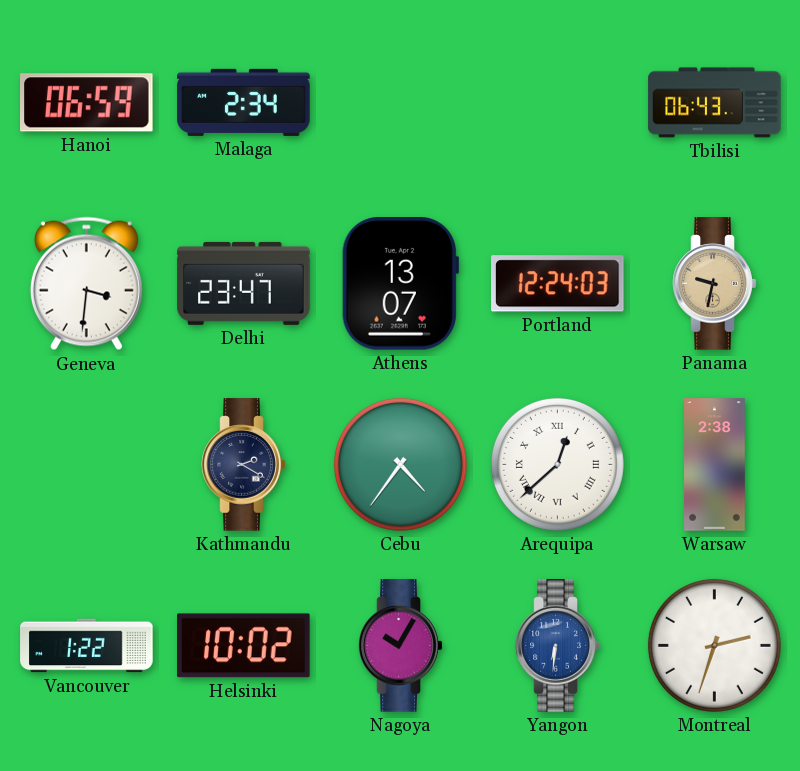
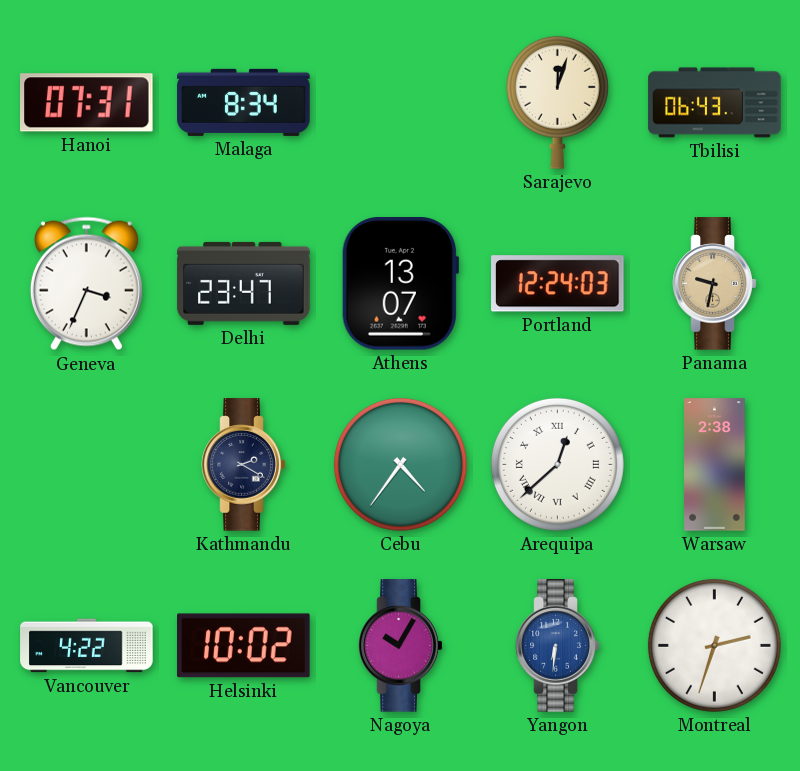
Hanoi: 06:59 -> 07:31 (87, 103)
Malaga: 2:34 -> 8:34 (244, 102)
Sarajevo: none -> 12:03 (557, 102)
Geneva: 3:31 -> 3:34 (86, 284)
Vancouver: 1:22 -> 4:22 (87, 646)
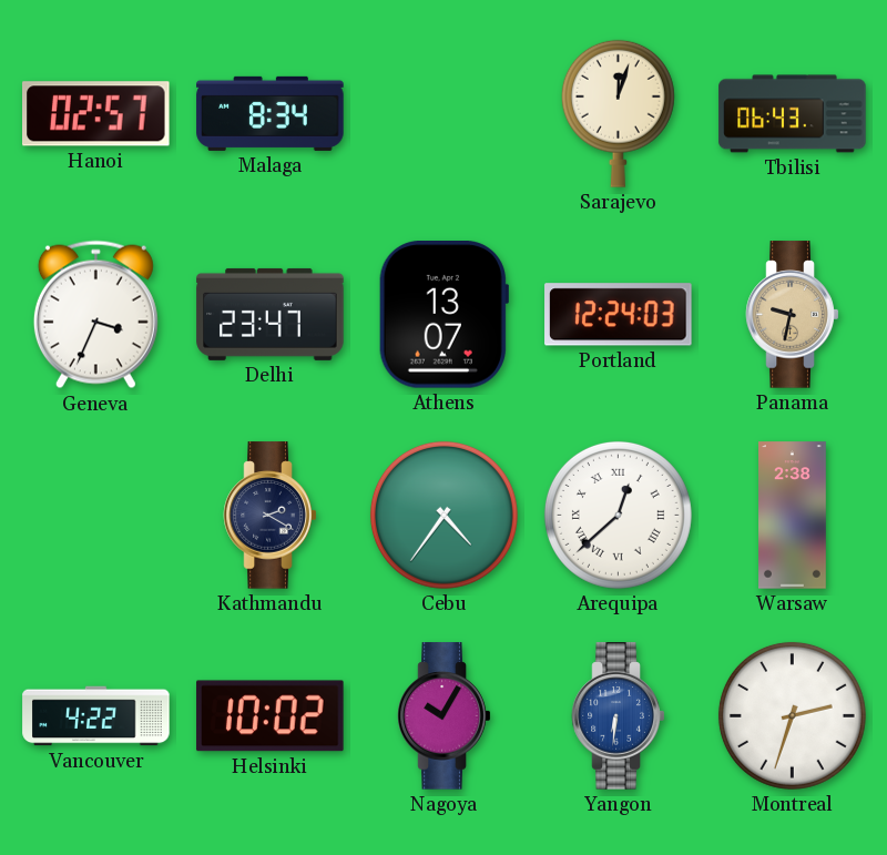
Hanoi: 07:31 -> 02:57 (96, 114)
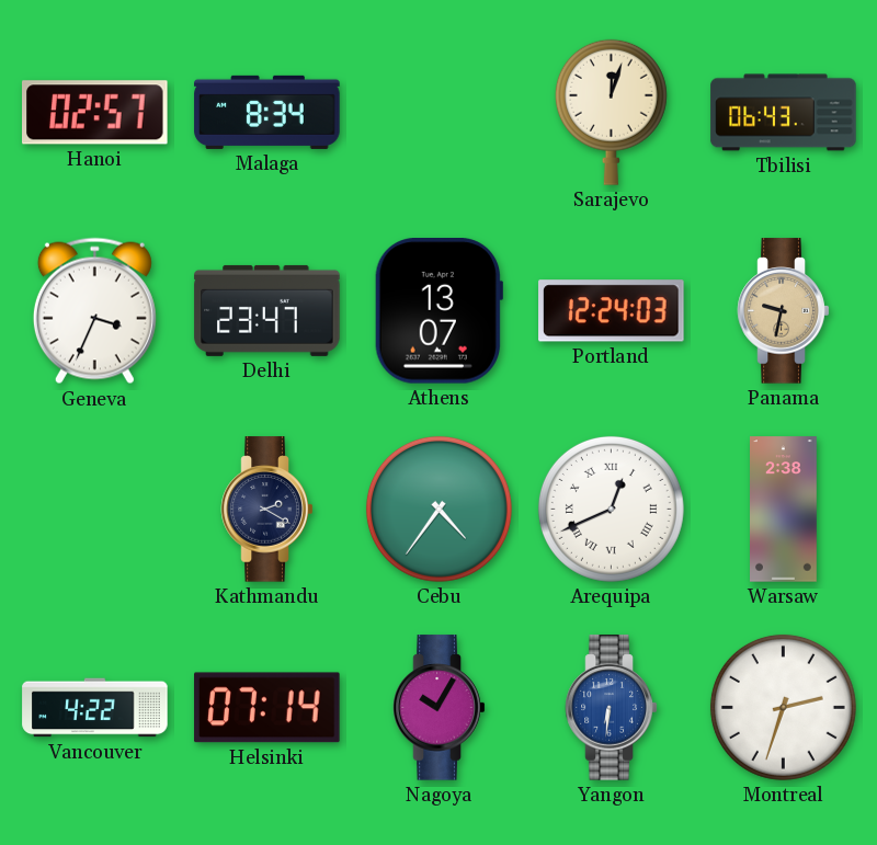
Arequipa: 12:38 -> 12:41 (611, 509)
Helsinki: 10:02 -> 07:14 (267, 708)
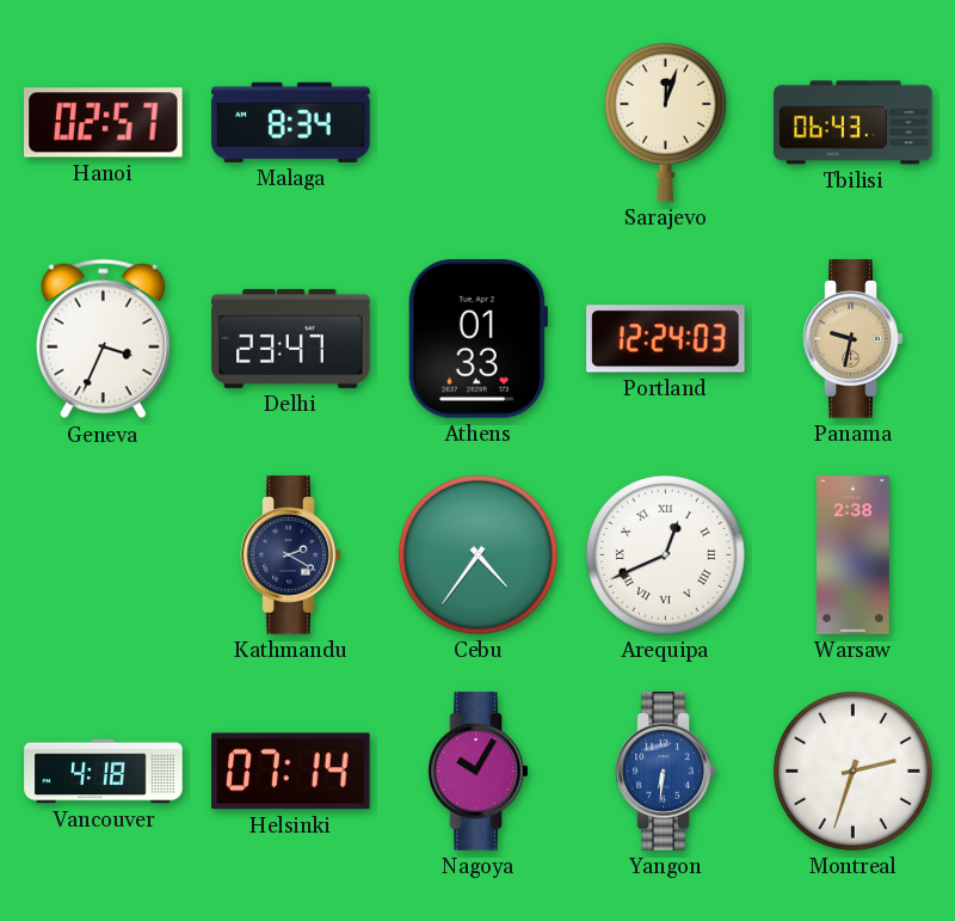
Athens: 13:07 -> 01:33 (476, 339)
Vancouver: 4:22 -> 4:18 (104, 772)
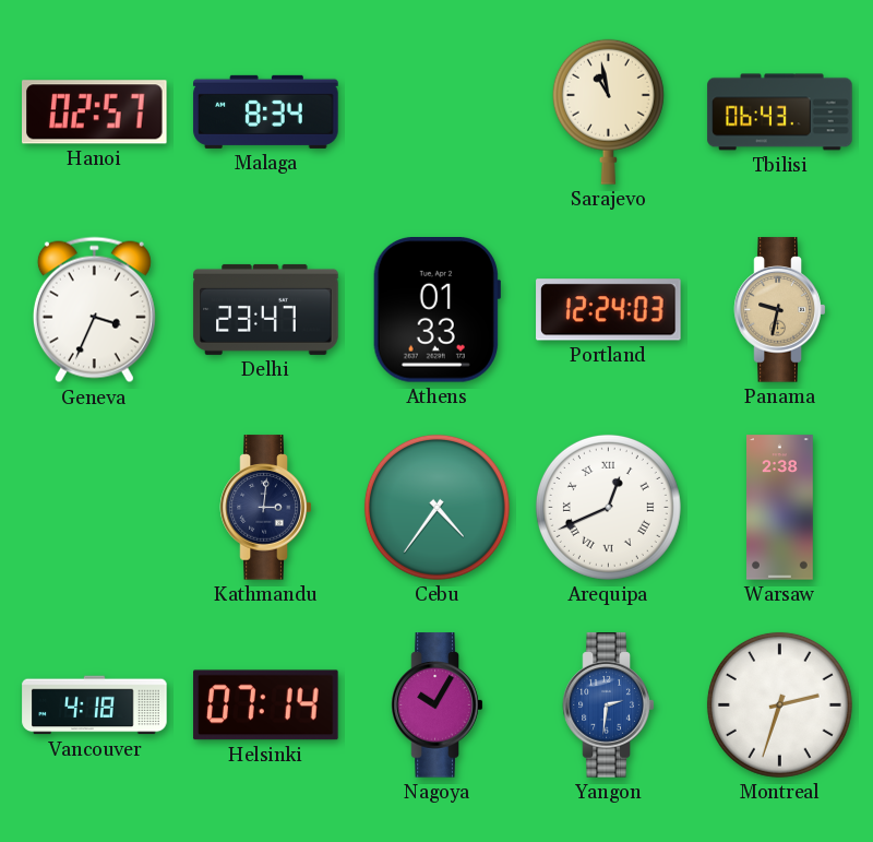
Sarajevo: 12:03 -> 10:58 (608, 111)
Kathmandu: 2:20 -> 3:01 (266, 508)
Yangon: 6:31 -> 2:31 (609, 705)
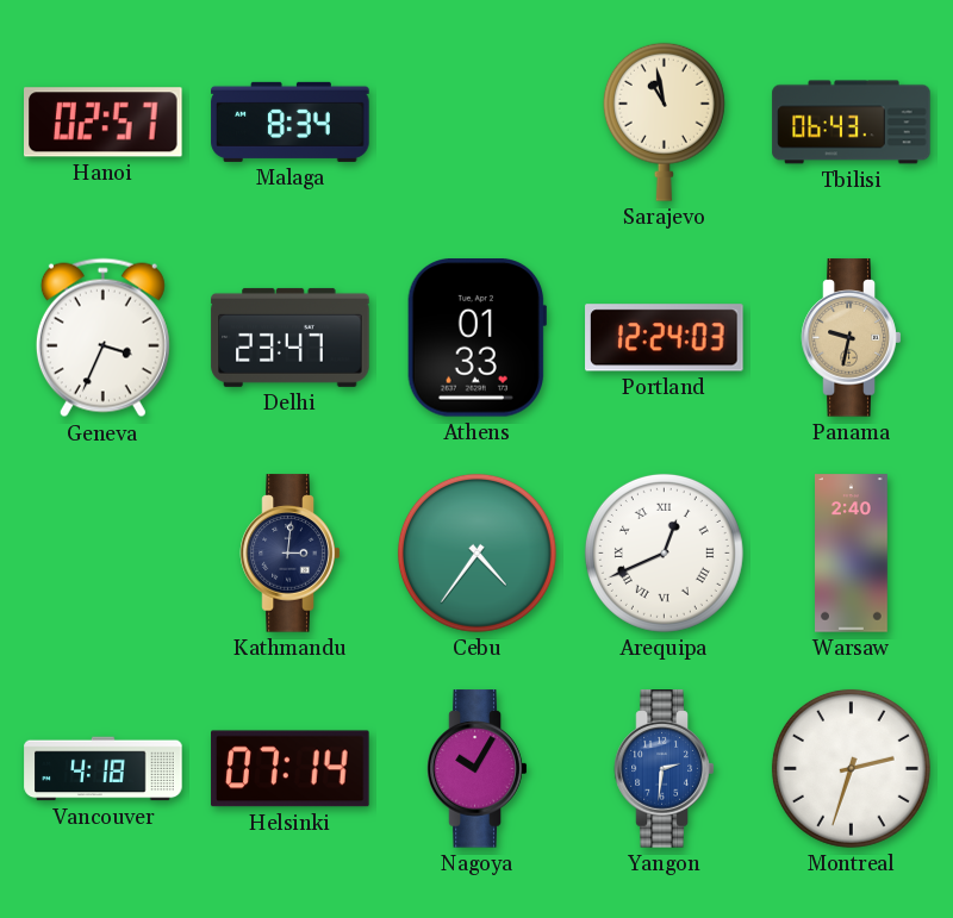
Warsaw: 2:38 -> 2:40 (852, 554)
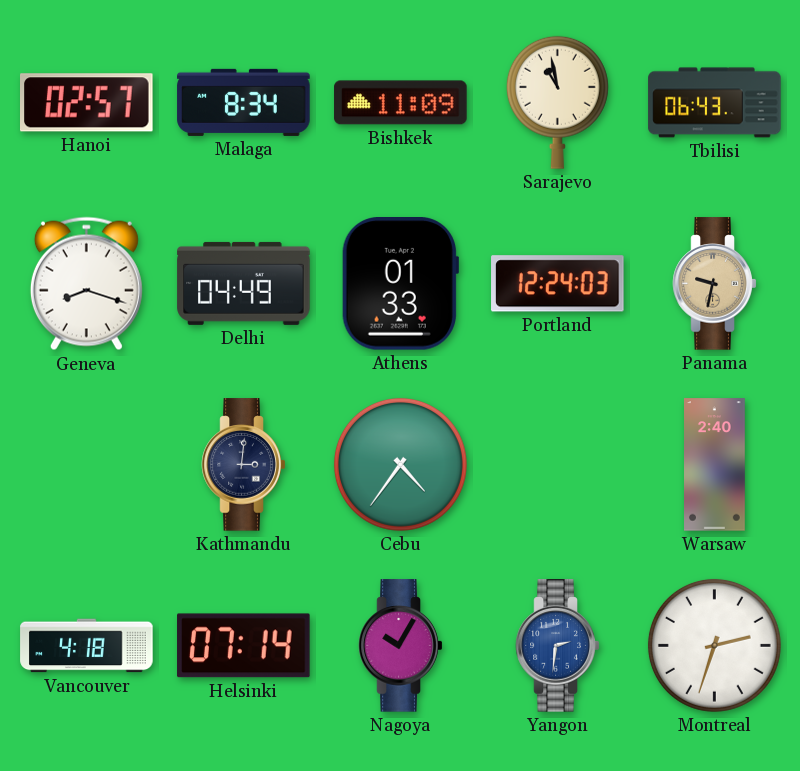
Bishkek: none -> 11:09 (401, 103)
Geneva: 3:34 -> 8:18 (86, 284)
Delhi: 23:47 -> 04:49 (244, 283)
Arequipa: 12:41 -> none (664, 552)
